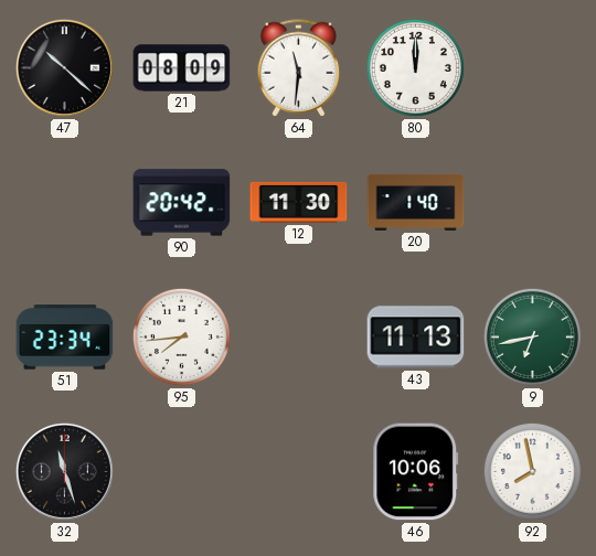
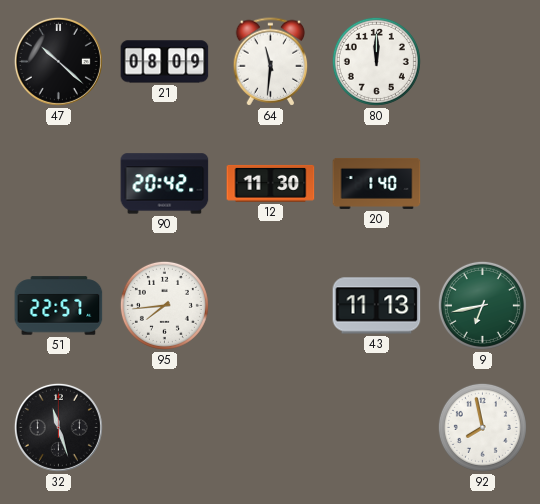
51: 23:34 -> 22:57 (59, 306)
46: 10:06 -> none (416, 472)
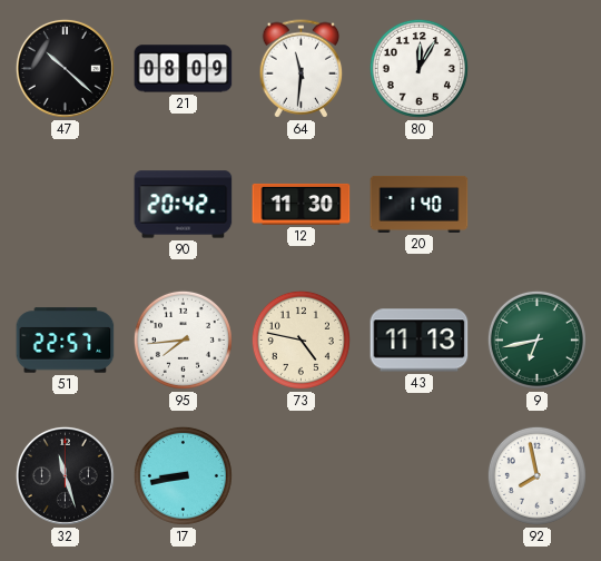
80: 12:00 -> 12:05 (418, 68)
73: none -> 4:47 (300, 339)
17: none -> 8:43 (183, 475)
